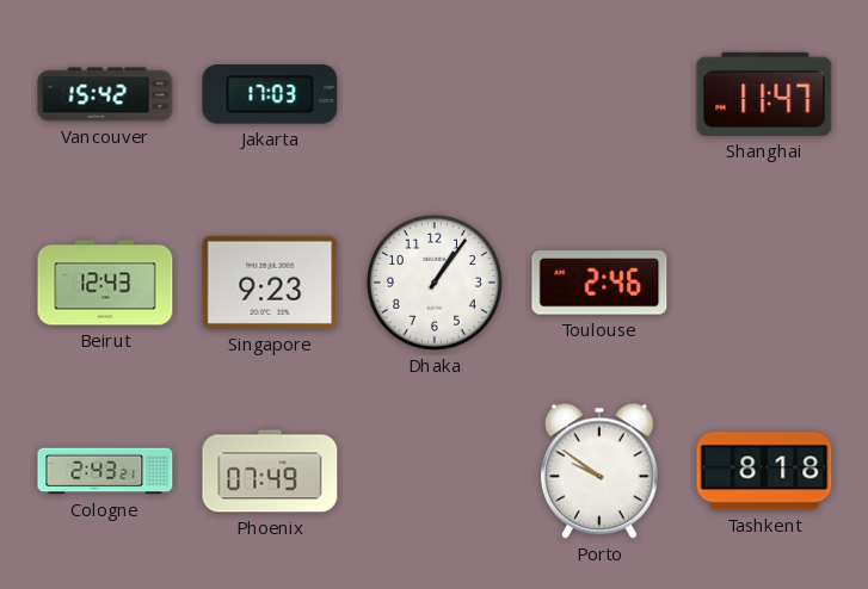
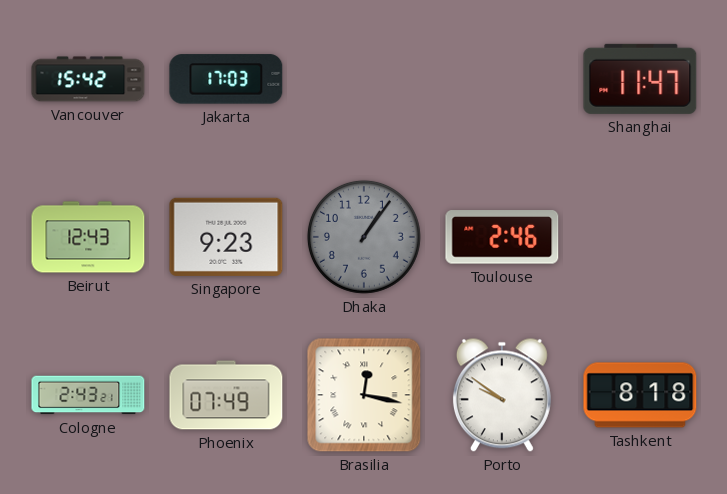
Dhaka dial: white -> grey (364, 237)
Brasilia: none -> 12:17 (364, 395)
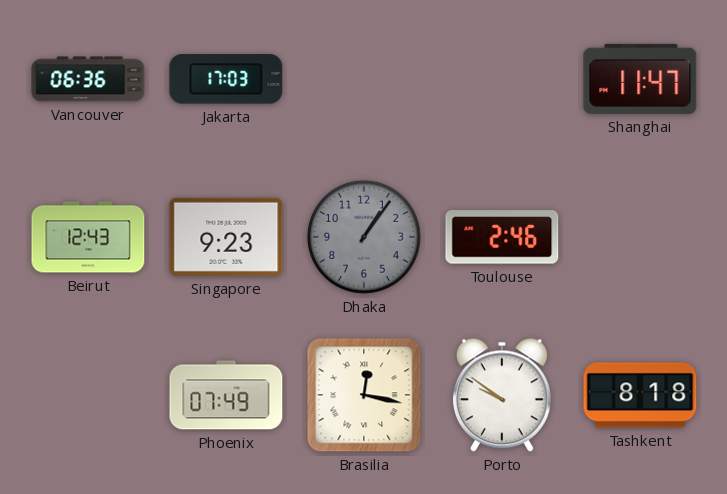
Vancouver: 15:42 -> 06:36 (88, 79)
Cologne: 2:43 -> none (88, 395)
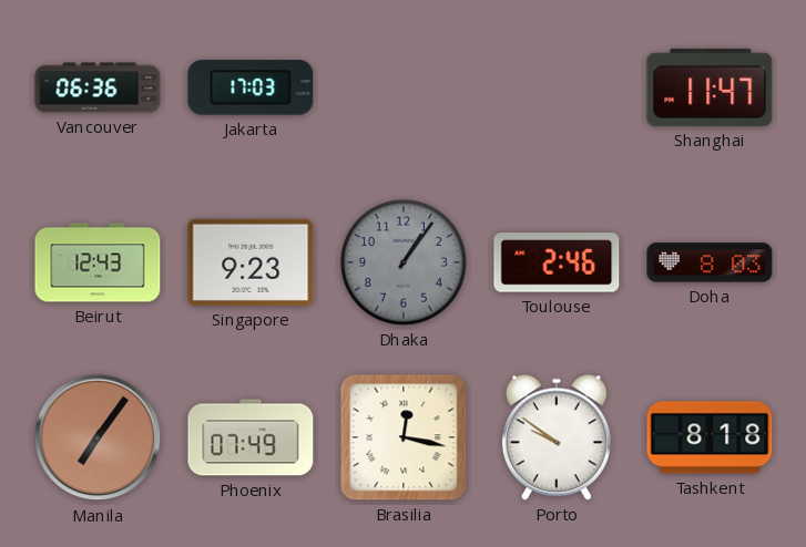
Doha: none -> 8:03 (710, 262)
Manila: none -> 7:06 (98, 437)
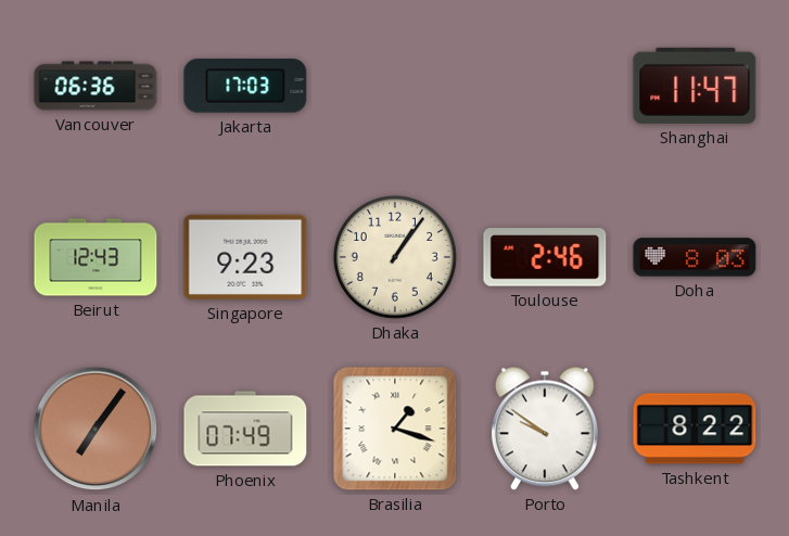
Dhaka dial: grey -> cream (395, 257)
Brasilia: 12:17 -> 1:18 (395, 429)
Tashkent: 8:18 -> 8:22 (695, 429)
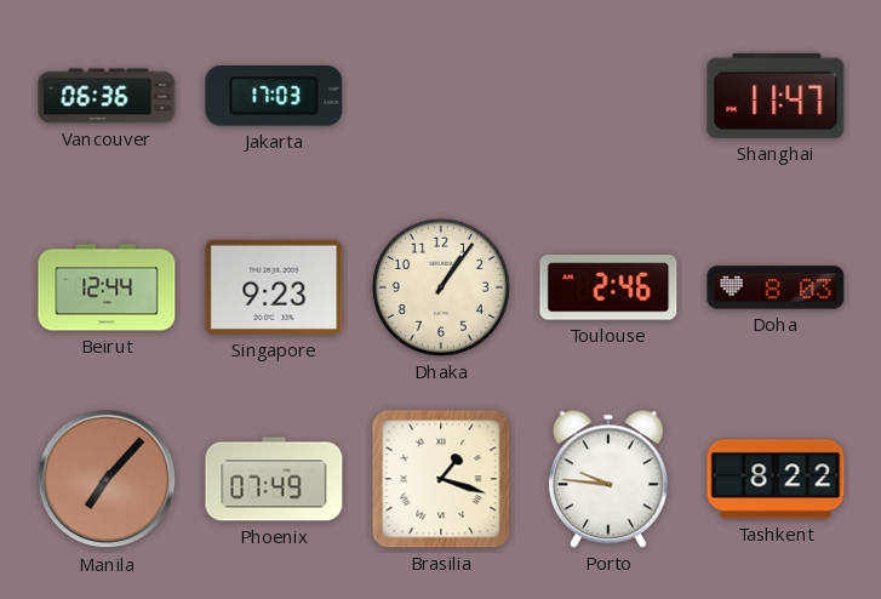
Beirut: 12:43 -> 12:44 (107, 287)
Manila: 7:06 -> 7:07 (107, 479)
Porto: 9:51 -> 9:46 (608, 479)
